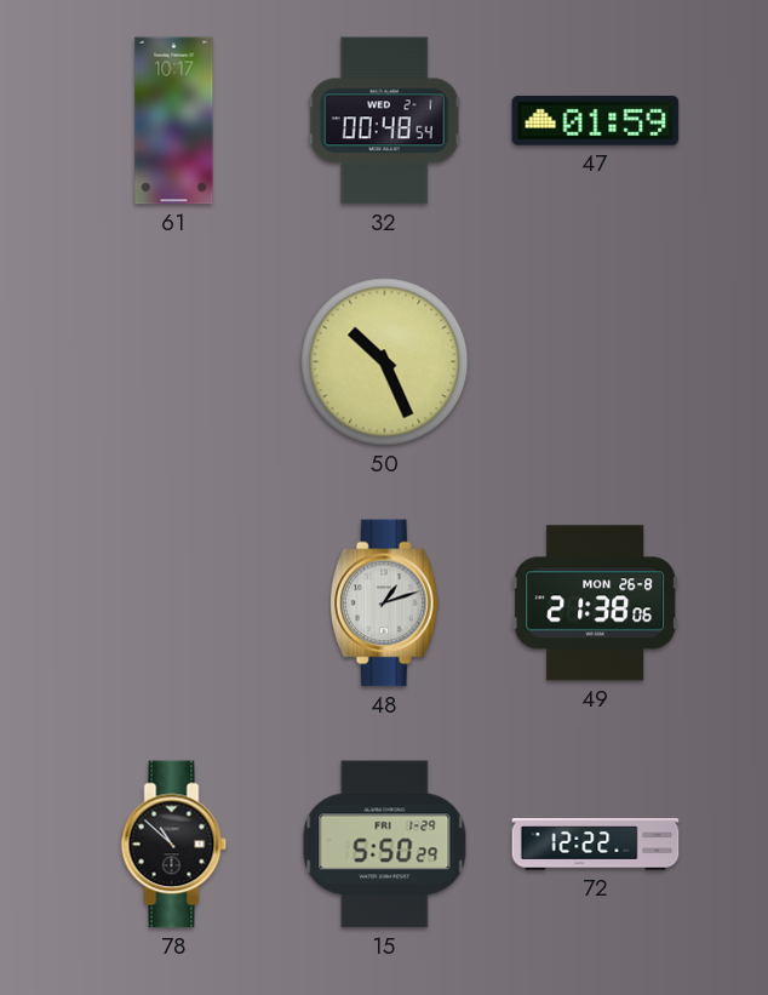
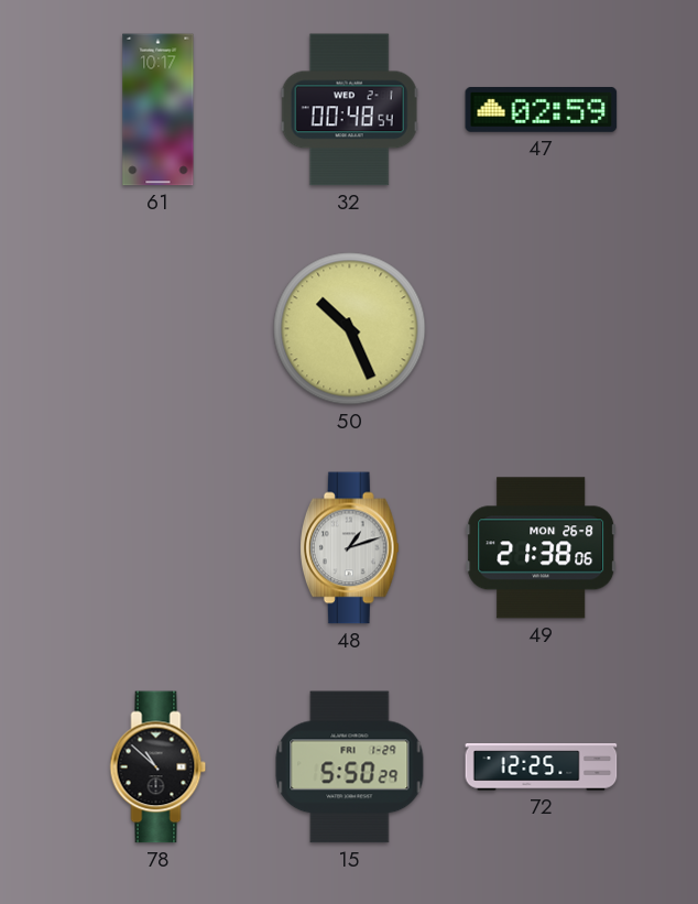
47: 01:59 -> 02:59 (542, 109)
72: 12:22 -> 12:25 (542, 767)
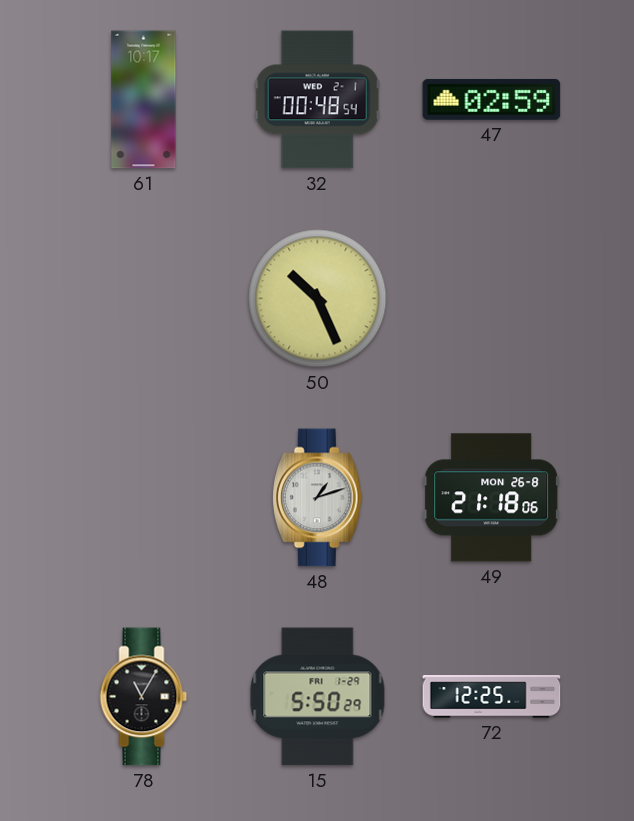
49: 21:38 -> 21:18 (492, 498)
78: 10:52 -> 11:05 (144, 697)
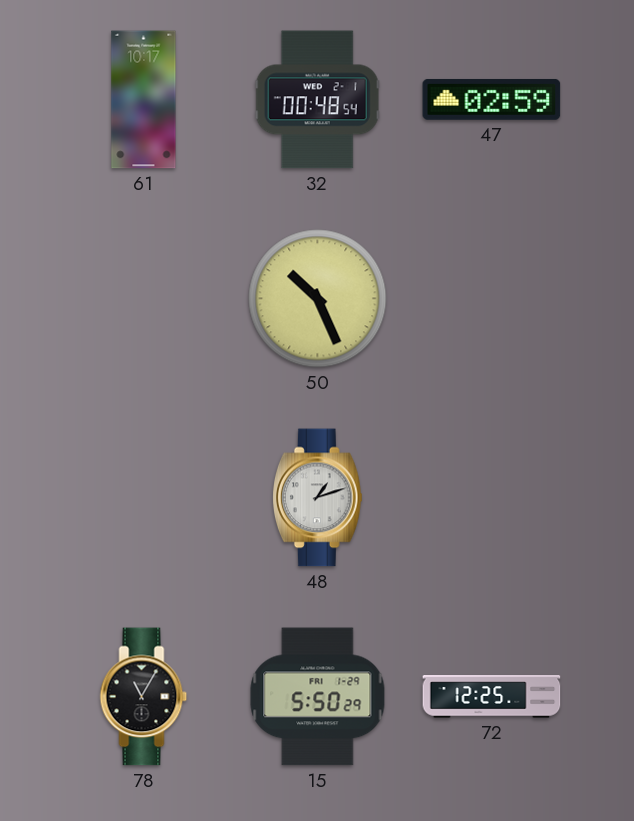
49: 21:18 -> none (492, 498)
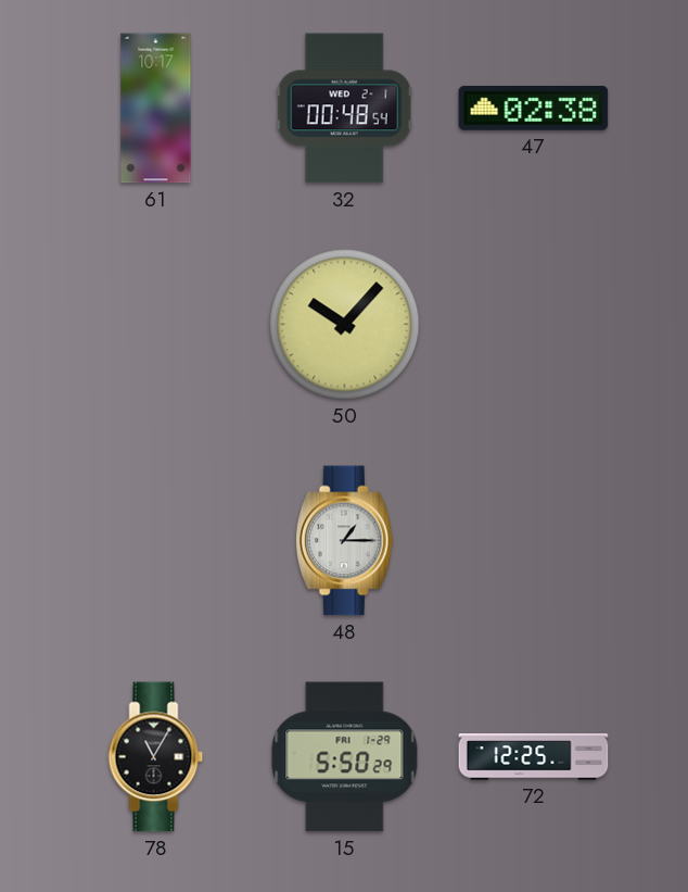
47: 02:59 -> 02:38 (534, 108)
50: 10:26 -> 10:07 (345, 325)
48: 1:12 -> 1:15 (344, 541)
